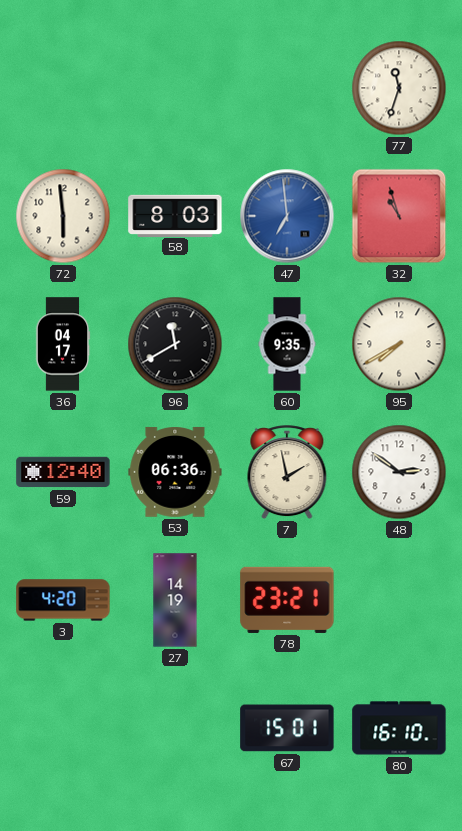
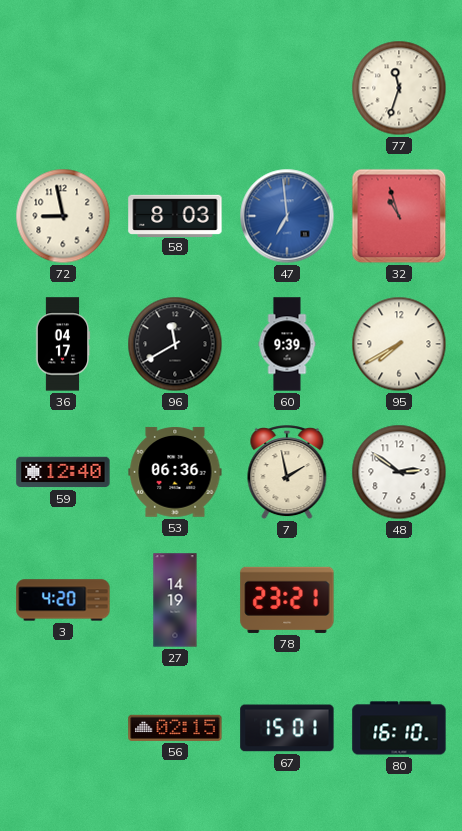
72: 5:59 -> 8:58 (63, 216)
60: 9:35 -> 9:39 (287, 344)
56: none -> 02:15 (175, 728)
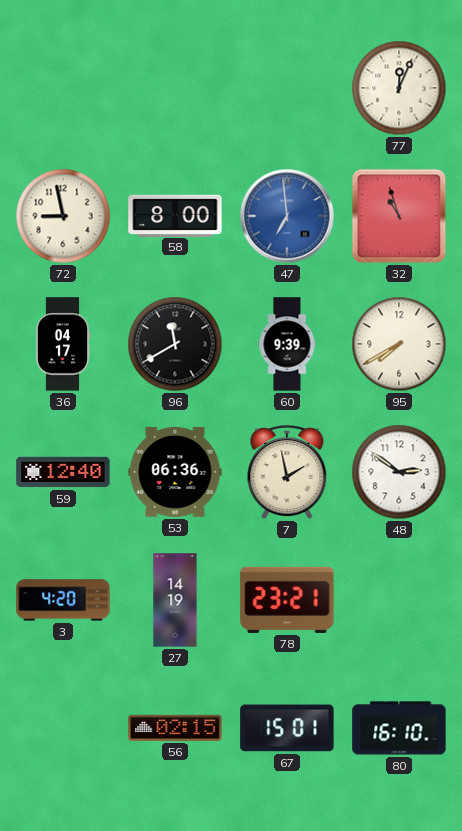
77: 11:33 -> 12:04 (399, 88)
58: 8:03 -> 8:00 (175, 215)
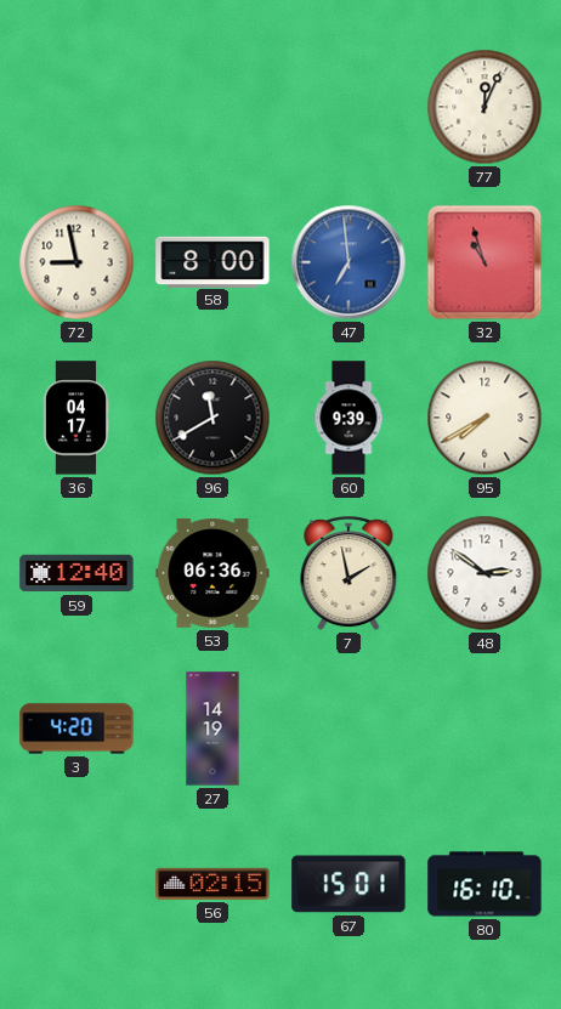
78: 23:21 -> none (287, 600)
